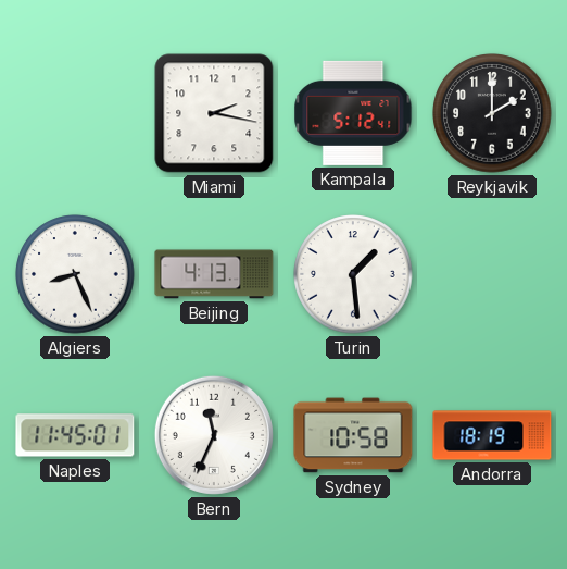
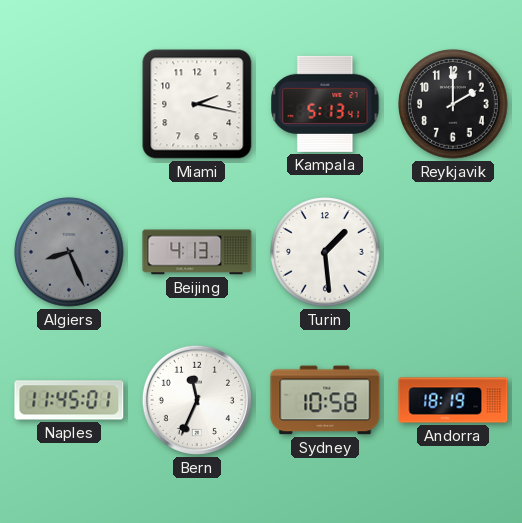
Kampala: 5:12 -> 5:13 (325, 104)
Algiers dial: white -> grey (69, 252)
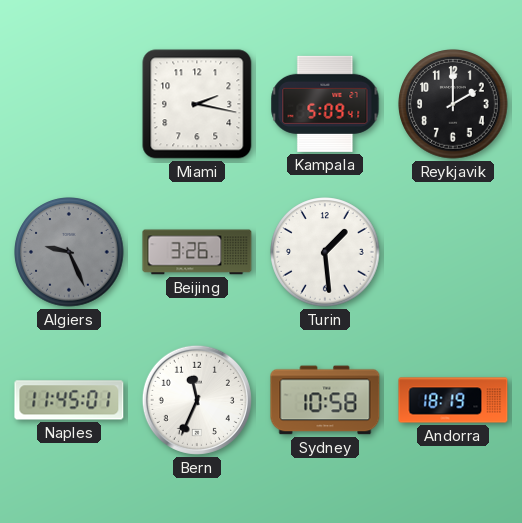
Kampala: 5:13 -> 5:09 (325, 104)
Algiers: 8:26 -> 9:26 (69, 252)
Beijing: 4:13 -> 3:26 (197, 252)
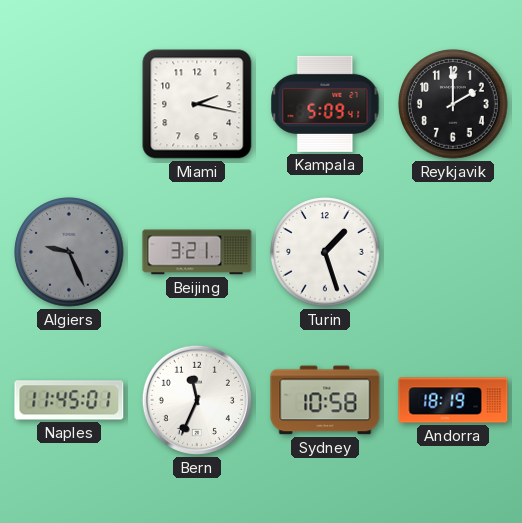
Beijing: 3:26 -> 3:21 (197, 252)
Turin: 1:29 -> 1:27 (325, 252)
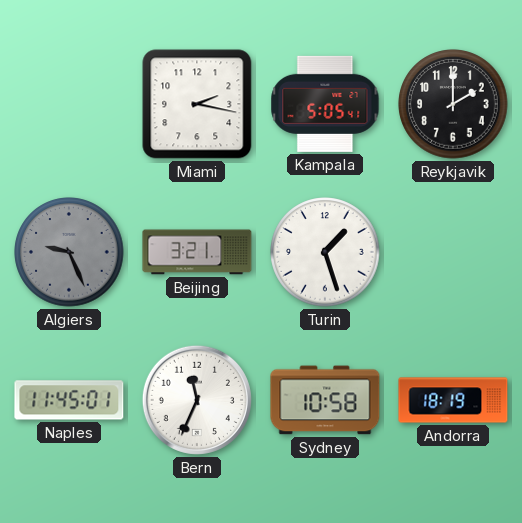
Kampala: 5:09 -> 5:05 (325, 104)
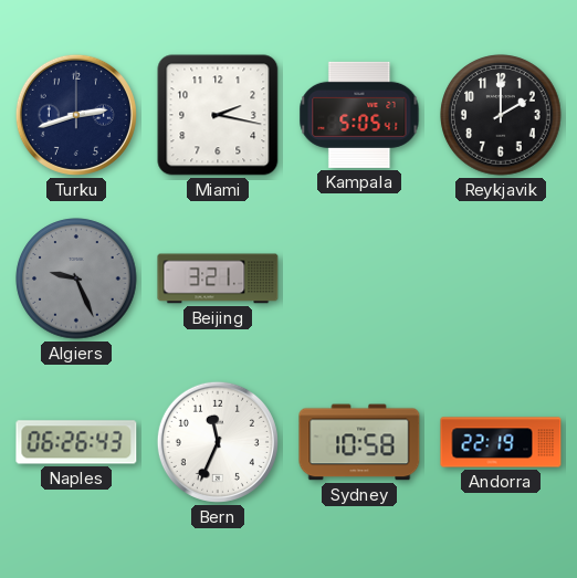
Turku: none -> 2:42 (76, 115)
Turin: 1:27 -> none (325, 252)
Naples: 11:45 -> 06:26 (76, 442)
Andorra: 18:19 -> 22:19 (501, 442)
